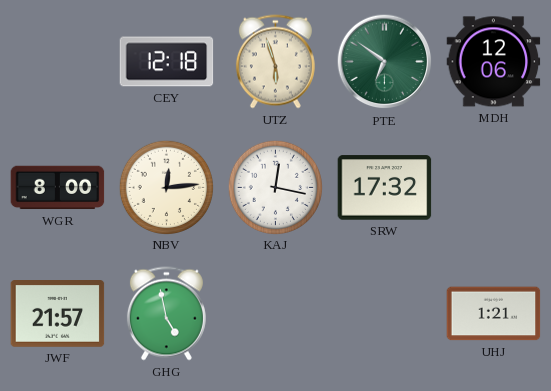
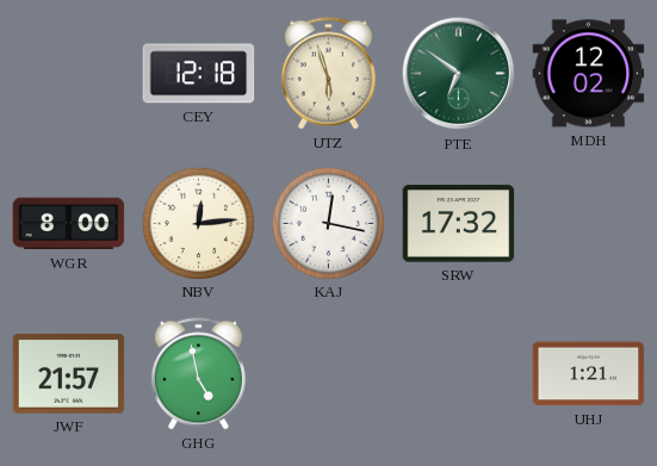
MDH: 12:06 -> 12:02 (589, 74)
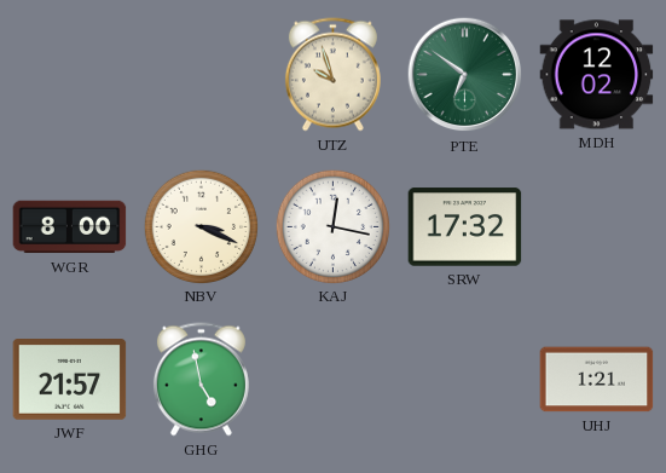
CEY: 12:18 -> none (199, 74)
UTZ: 5:57 -> 9:57 (332, 75)
NBV: 12:14 -> 3:19 (201, 226)
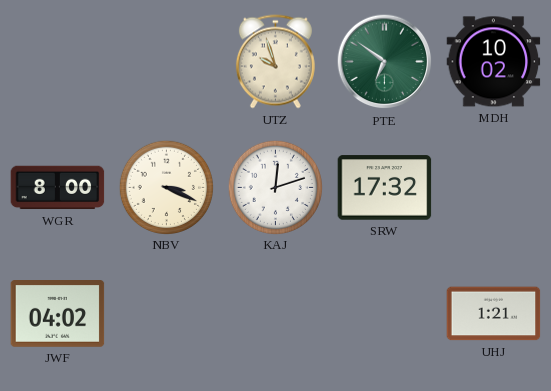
MDH: 12:02 -> 10:02 (494, 62)
KAJ: 12:17 -> 12:12 (275, 187)
JWF: 21:57 -> 04:02 (58, 314)
GHG: 4:58 -> none (201, 380)
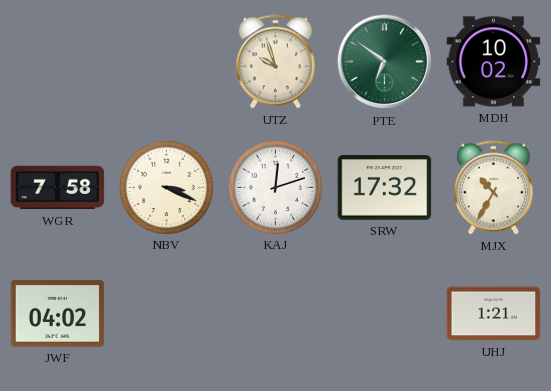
WGR: 8:00 -> 7:58 (58, 188)
MJX: none -> 10:35 (493, 188)
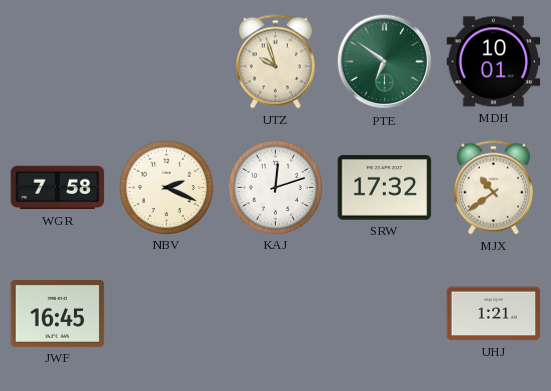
MDH: 10:02 -> 10:01 (494, 62)
NBV: 3:19 -> 2:19 (166, 187)
MJX: 10:35 -> 10:39 (493, 188)
JWF: 04:02 -> 16:45 (58, 314)
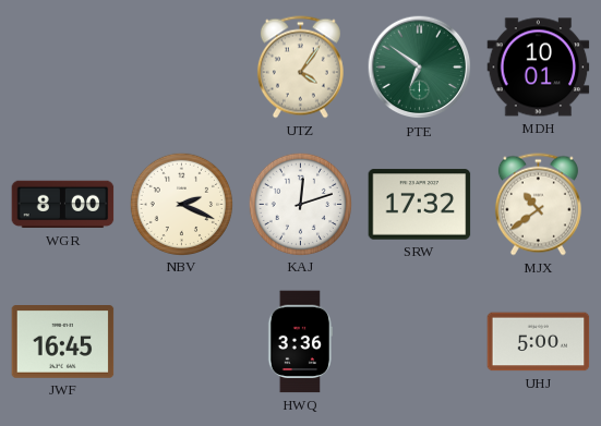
UTZ: 9:57 -> 4:06 (300, 68)
WGR: 7:58 -> 8:00 (63, 205)
HWQ: none -> 3:36 (300, 342)
UHJ: 1:21 -> 5:00 (539, 342)
